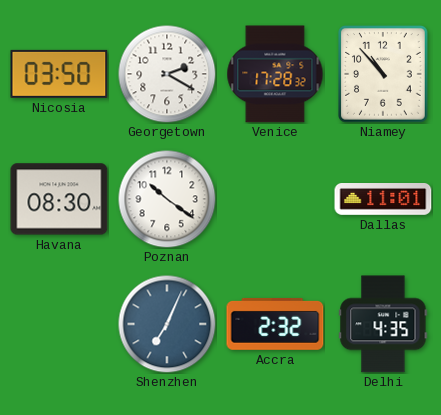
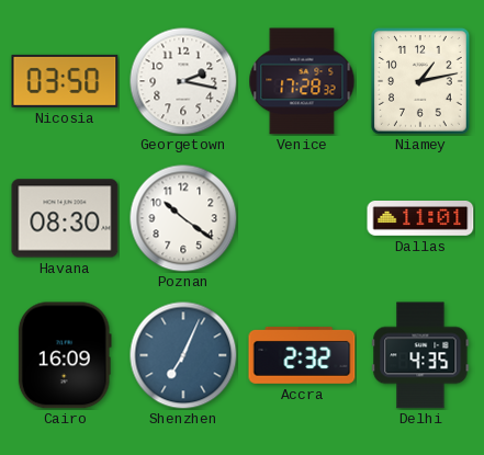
Georgetown: 2:20 -> 2:17 (183, 81)
Niamey: 10:53 -> 1:13 (421, 82)
Cairo: none -> 16:09 (65, 355)
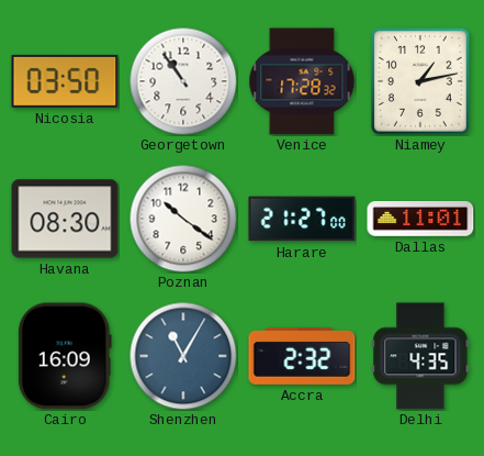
Georgetown: 2:17 -> 10:54 (183, 81)
Harare: none -> 21:27 (302, 219)
Shenzhen: 7:04 -> 11:05 (183, 356)
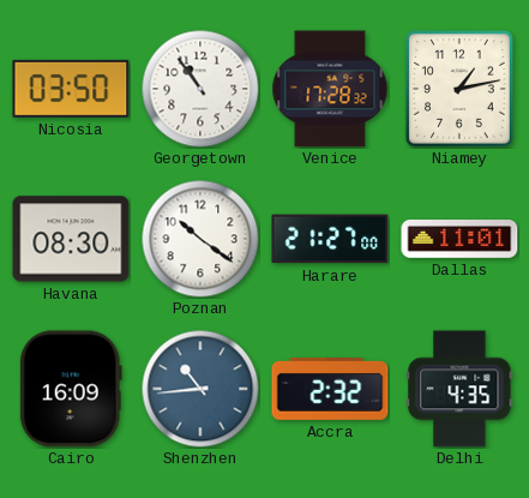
Shenzhen: 11:05 -> 10:44 (200, 389)
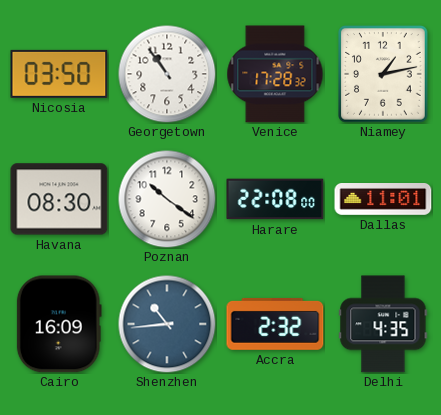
Harare: 21:27 -> 22:08 (275, 199)
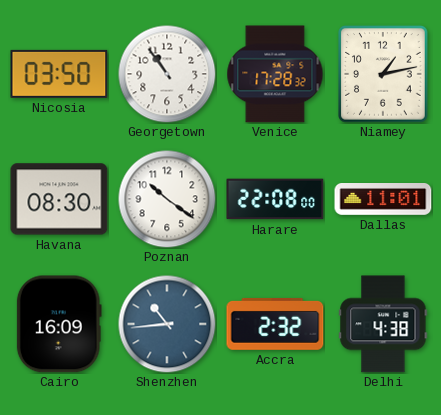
Delhi: 4:35 -> 4:38 (383, 324)
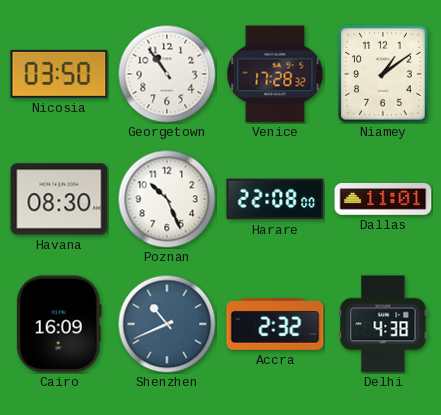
Niamey: 1:13 -> 1:09 (384, 75)
Poznan: 10:21 -> 10:26 (167, 199)
Shenzhen: 10:44 -> 10:41 (167, 324)
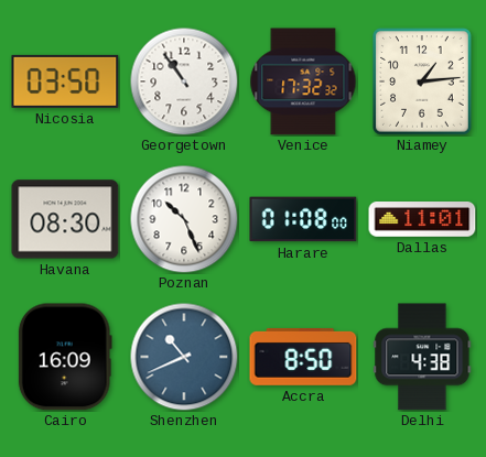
Venice: 17:28 -> 17:32 (303, 81)
Niamey: 1:09 -> 1:14 (423, 83)
Harare: 22:08 -> 01:08 (303, 219)
Accra: 2:32 -> 8:50 (303, 357)
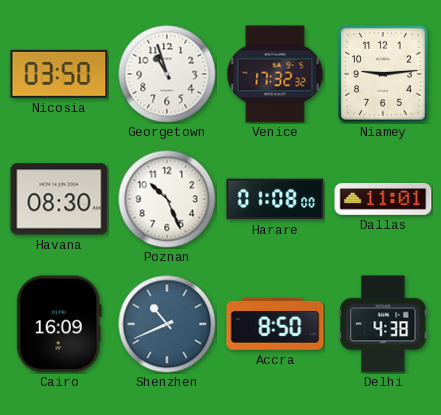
Georgetown: 10:54 -> 10:57 (167, 74)
Niamey: 1:14 -> 9:14 (384, 75)
